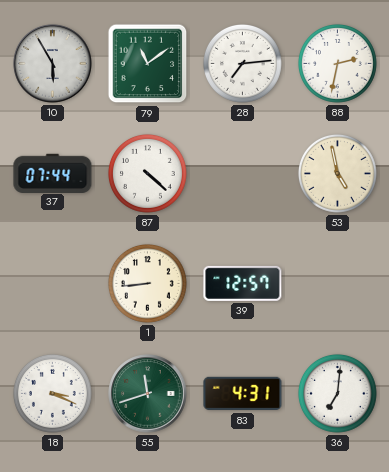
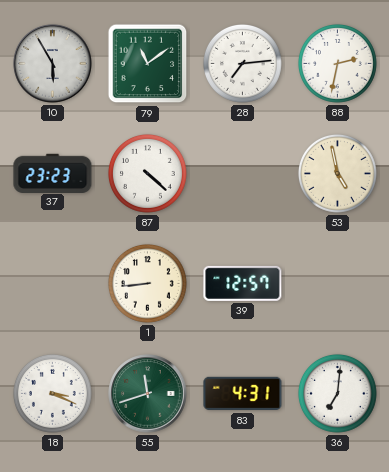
37: 07:44 -> 23:23 (53, 173)
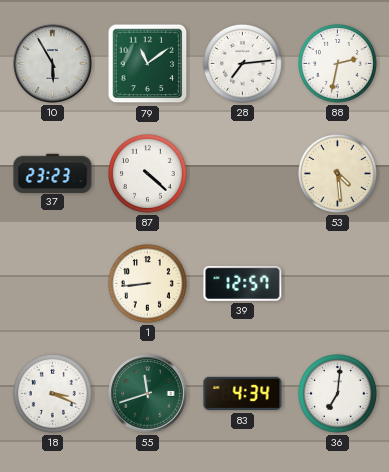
53: 4:58 -> 4:29 (337, 173)
83: 4:31 -> 4:34 (243, 394)
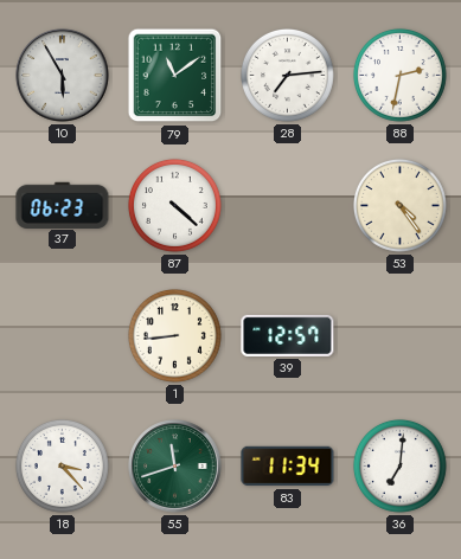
37: 23:23 -> 06:23 (63, 205)
53: 4:29 -> 4:24 (399, 205)
18: 3:19 -> 3:23 (62, 465)
83: 4:34 -> 11:34 (288, 467)
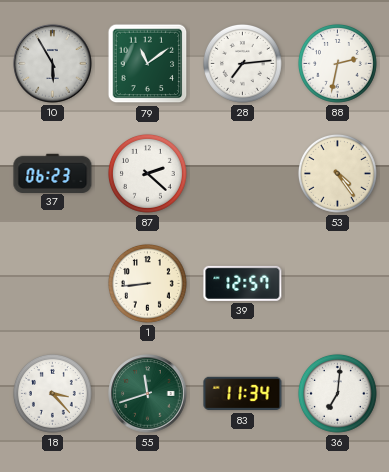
87: 4:22 -> 2:22 (147, 173)
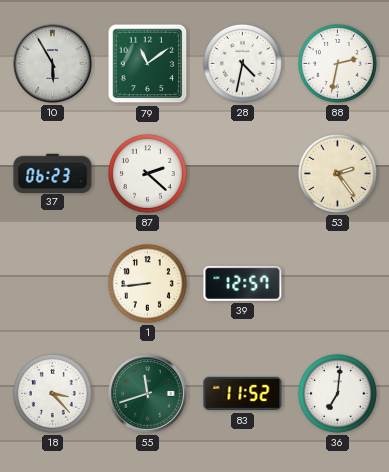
28: 7:14 -> 4:32 (242, 63)
53: 4:24 -> 2:24 (337, 173)
83: 11:34 -> 11:52 (243, 394)
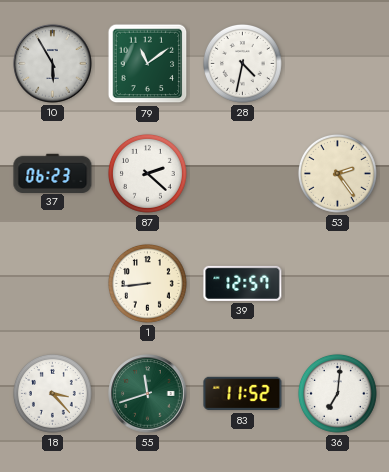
88: 2:32 -> none (337, 63)
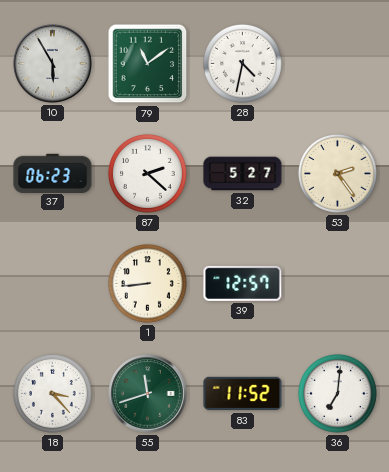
32: none -> 5:27 (243, 174)
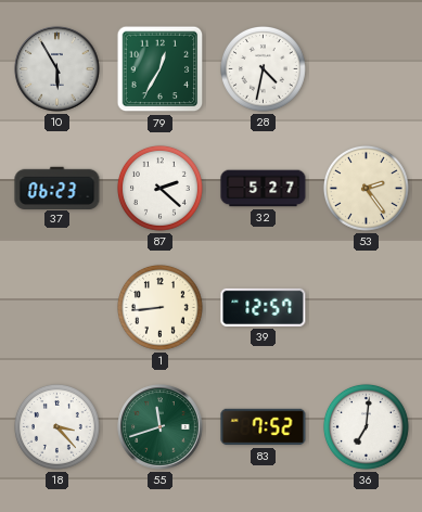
79: 11:09 -> 12:35 (161, 69)
83: 11:52 -> 7:52 (264, 427)
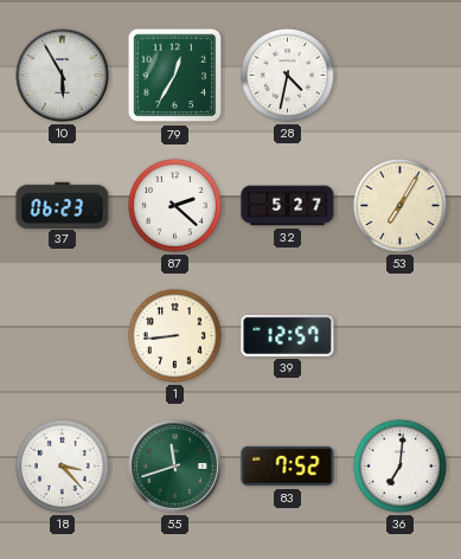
53: 2:24 -> 7:05 (399, 205)
